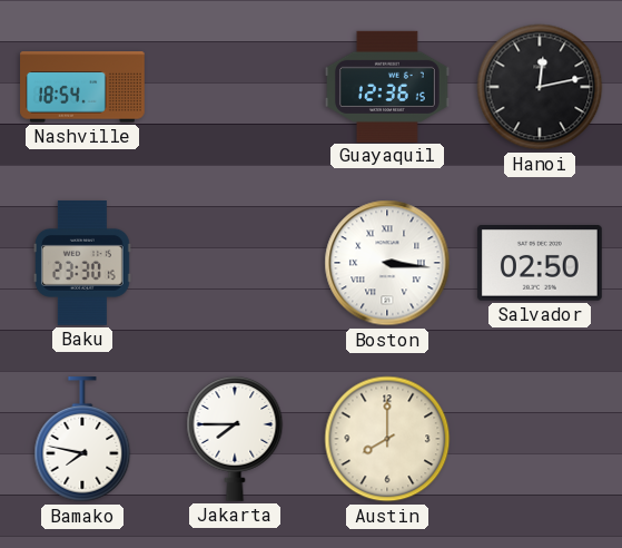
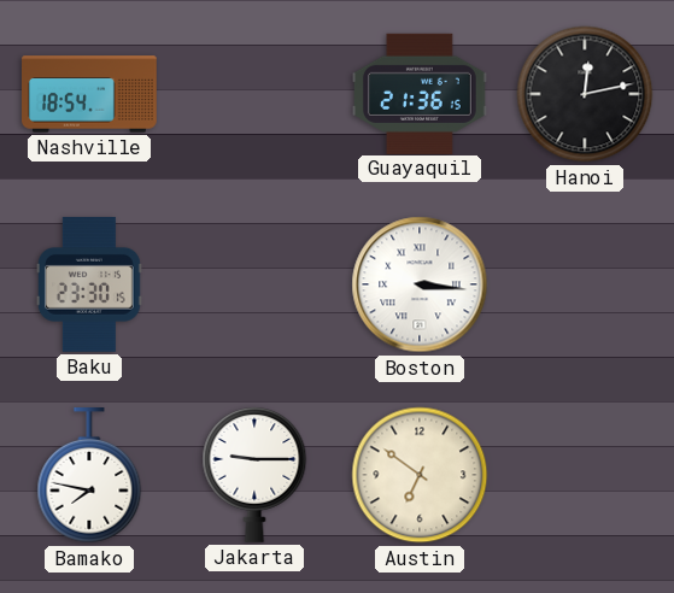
Guayaquil: 12:36 -> 21:36 (421, 93)
Salvador: 02:50 -> none (540, 263)
Jakarta: 7:45 -> 9:15 (254, 475)
Austin: 8:00 -> 6:51 (420, 475)
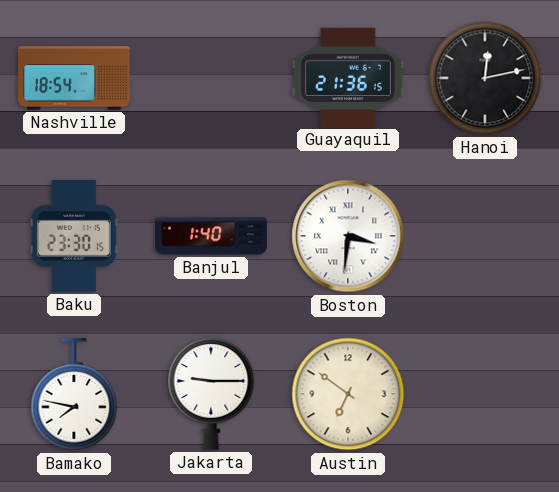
Banjul: none -> 1:40 (212, 236)
Boston: 3:16 -> 3:31 (348, 236)
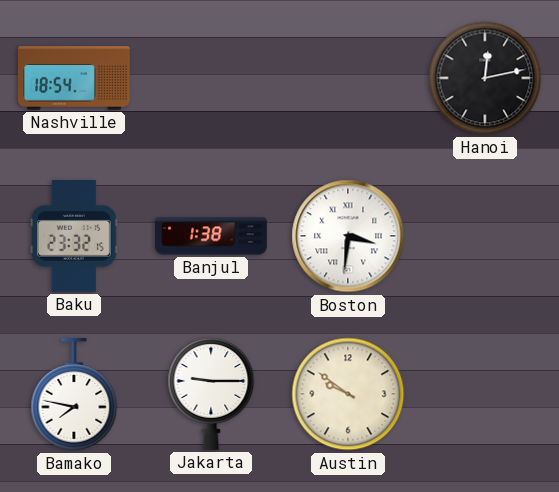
Guayaquil: 21:36 -> none (349, 77)
Baku: 23:30 -> 23:32 (74, 237)
Banjul: 1:40 -> 1:38 (212, 236)
Austin: 6:51 -> 9:51 (348, 394)
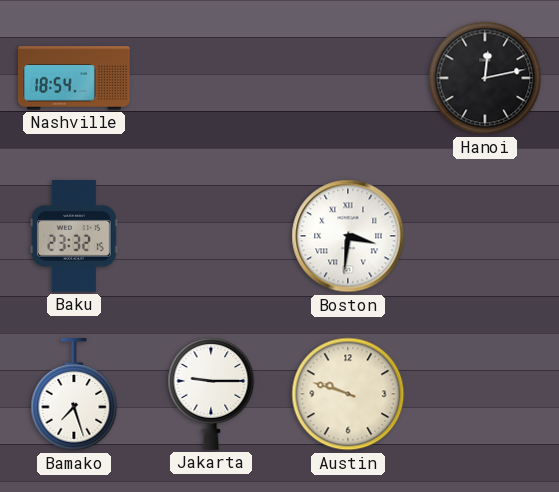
Banjul: 1:38 -> none (212, 236)
Bamako: 7:47 -> 7:27 (74, 395)
Austin: 9:51 -> 9:48 (348, 394)
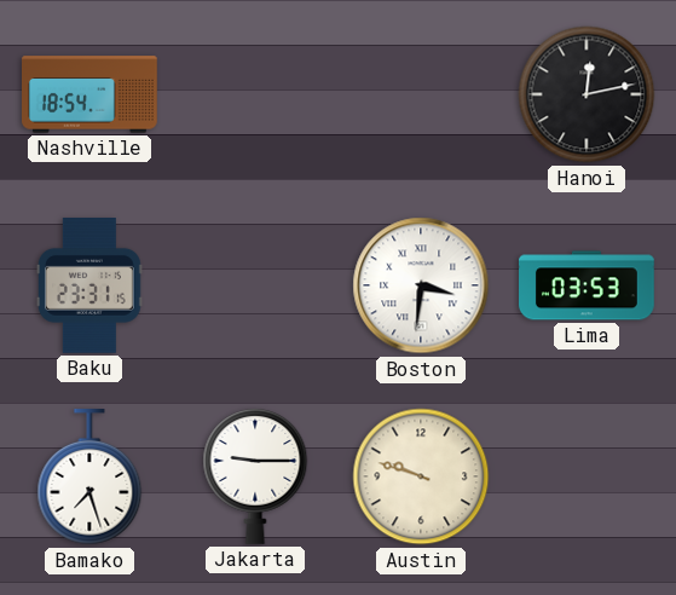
Baku: 23:32 -> 23:31 (89, 287)
Lima: none -> 03:53 (588, 285)
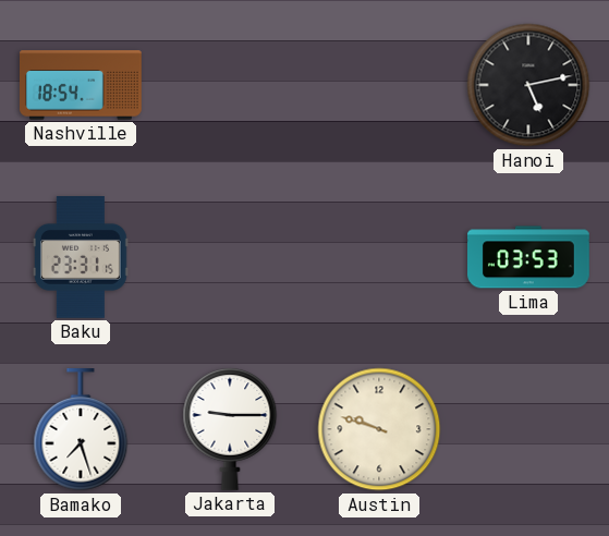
Hanoi: 12:13 -> 5:13 (528, 85)
Boston: 3:31 -> none (421, 285)
